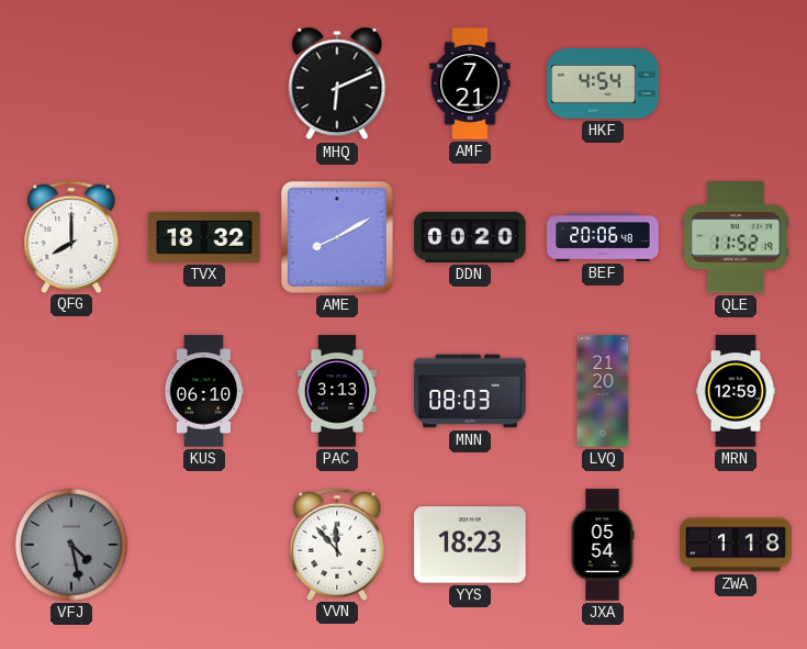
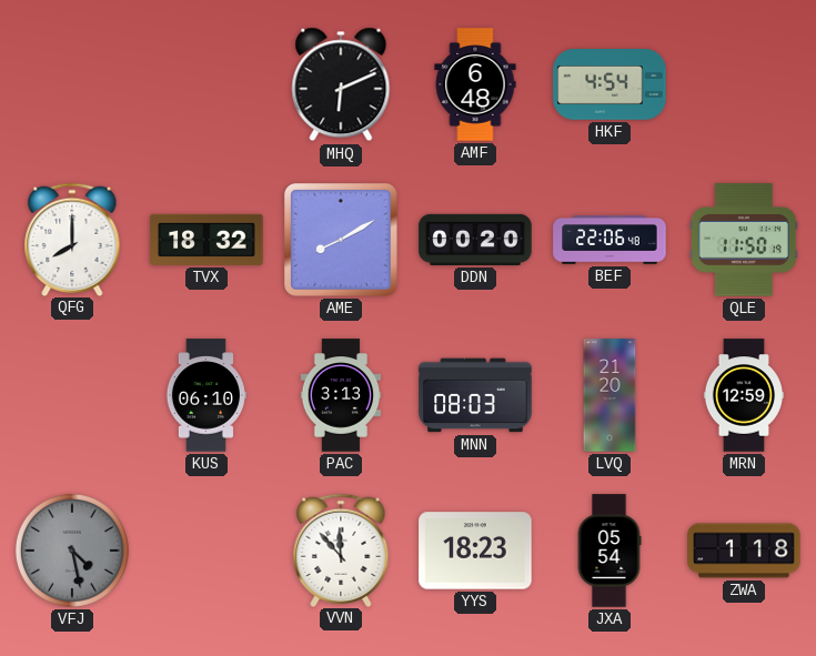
AMF: 7:21 -> 6:48 (475, 84)
BEF: 20:06 -> 22:06 (610, 240)
QLE: 11:52 -> 11:50 (744, 240)
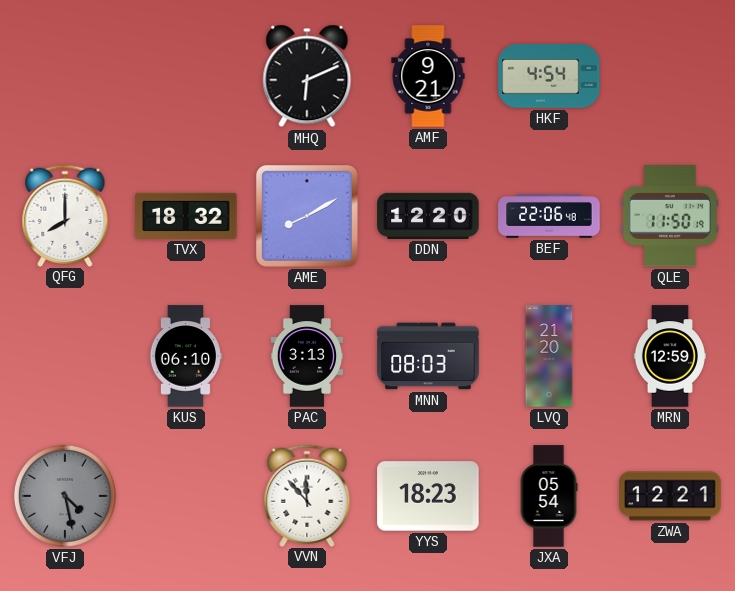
AMF: 6:48 -> 9:21 (428, 76)
DDN: 00:20 -> 12:20 (428, 216)
ZWA: 1:18 -> 12:21 (670, 496)
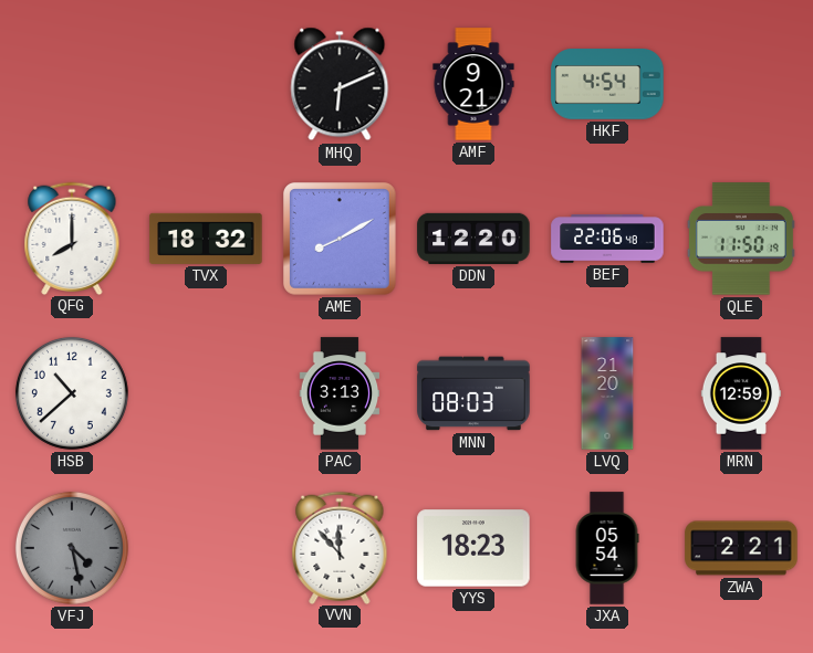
HSB: none -> 10:38 (72, 393)
KUS: 06:10 -> none (185, 356)
ZWA: 12:21 -> 2:21 (741, 548)
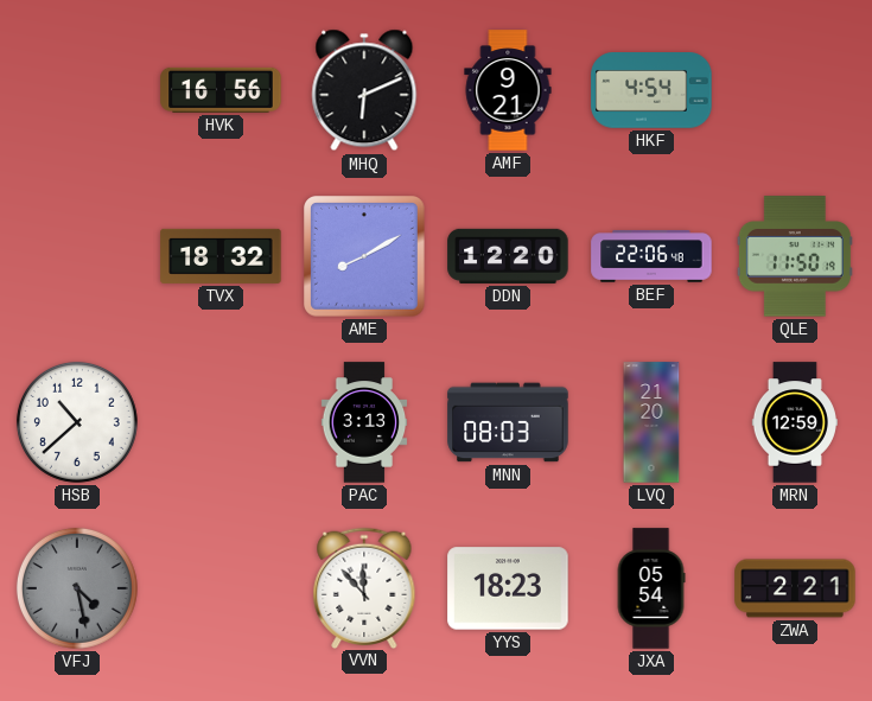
HVK: none -> 16:56 (221, 90)
QFG: 8:00 -> none (72, 238)
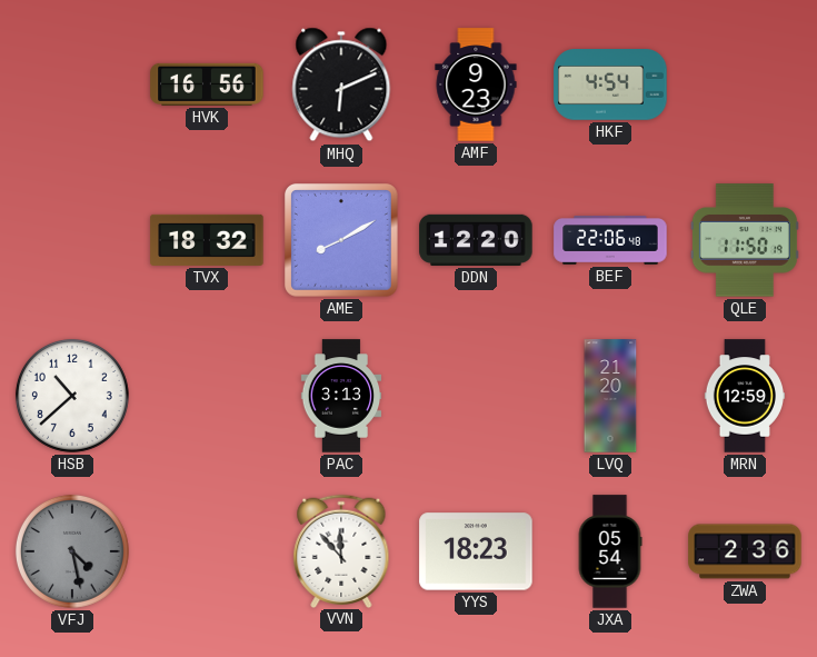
AMF: 9:21 -> 9:23 (476, 84)
MNN: 08:03 -> none (508, 422)
ZWA: 2:21 -> 2:36 (745, 551)
